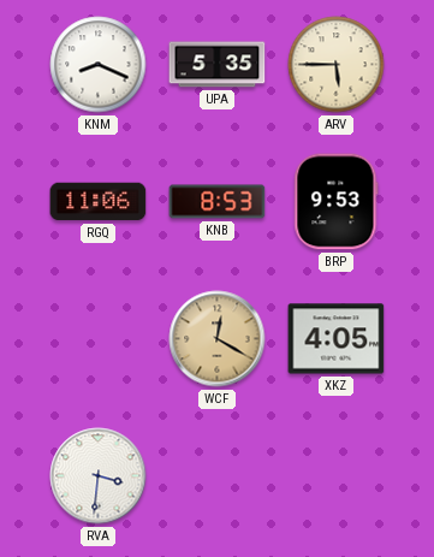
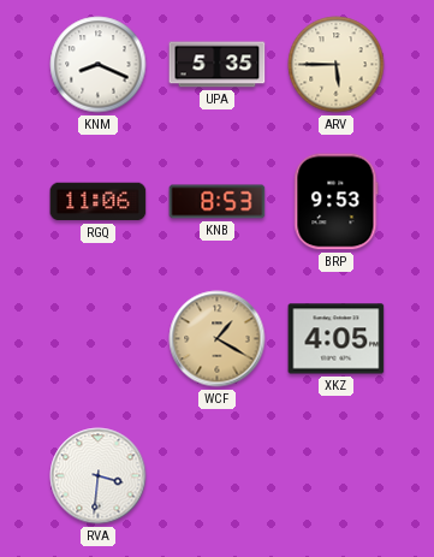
WCF: 12:20 -> 1:20 (218, 339)
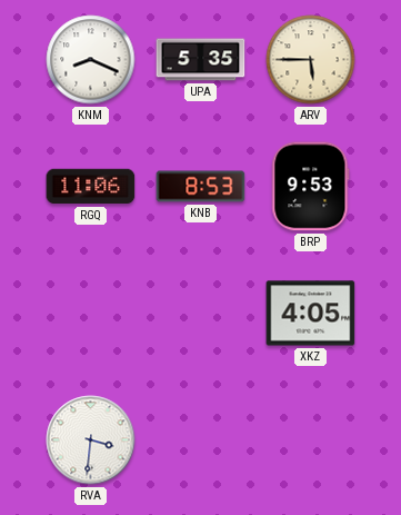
WCF: 1:20 -> none (218, 339)
